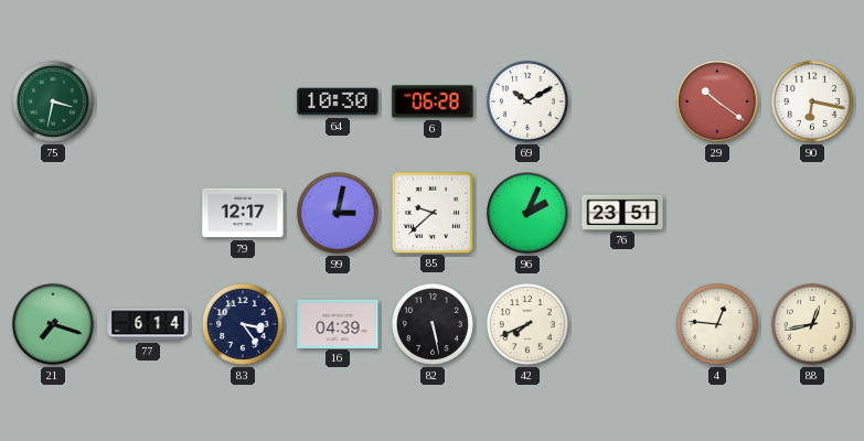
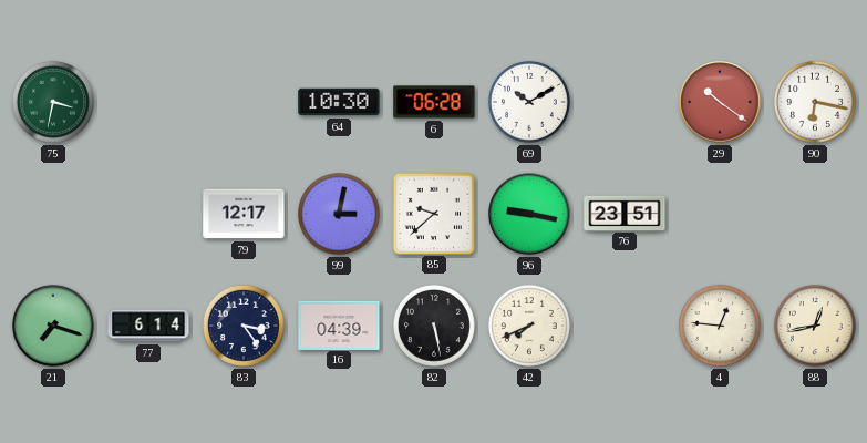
96: 2:04 -> 9:17 (529, 214)
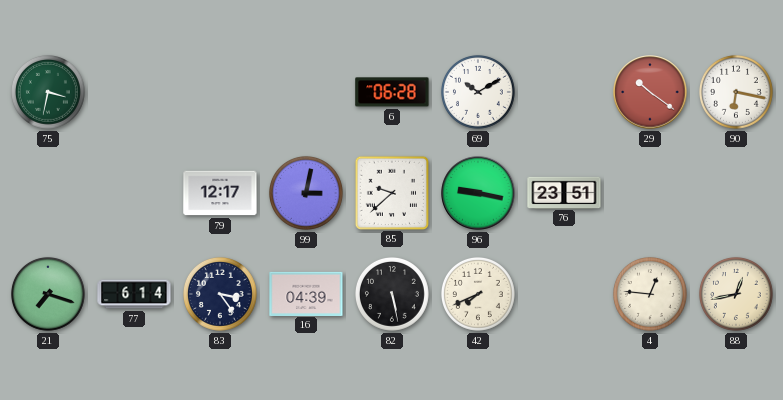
64: 10:30 -> none (339, 102)
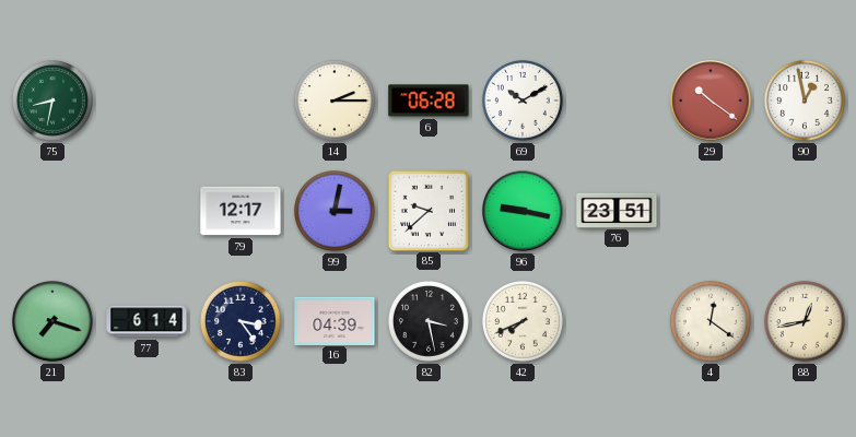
75: 3:32 -> 8:32 (52, 101)
14: none -> 2:15 (335, 101)
90: 6:17 -> 12:58 (805, 101)
82: 5:28 -> 3:28 (429, 321)
4: 12:46 -> 12:21 (711, 321)
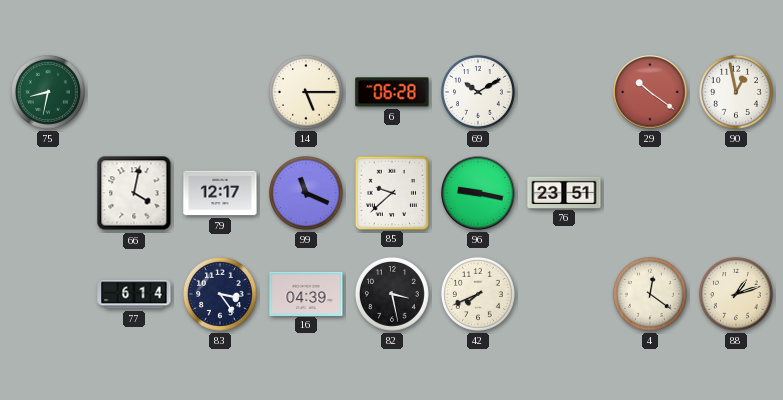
14: 2:15 -> 5:15 (306, 92)
66: none -> 4:02 (134, 193)
99: 3:02 -> 11:19 (306, 193)
21: 7:18 -> none (52, 321)
88: 12:43 -> 1:12 (736, 294)
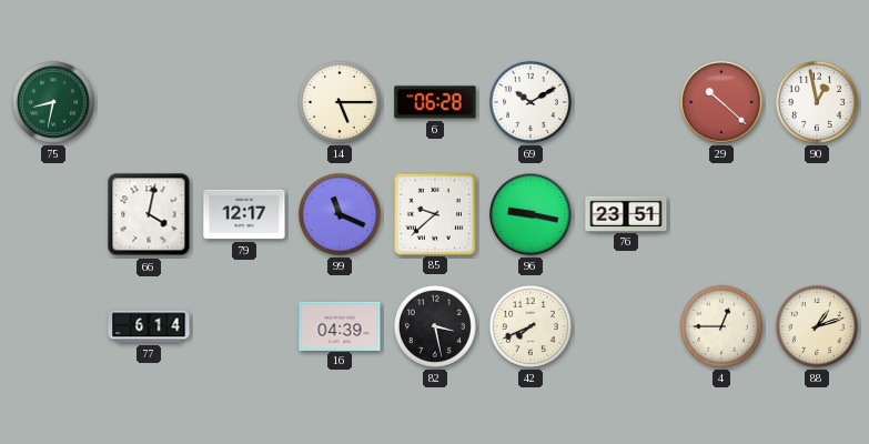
29: 10:21 -> 10:22 (721, 102)
83: 3:24 -> none (220, 294)
4: 12:21 -> 12:45 (721, 326)
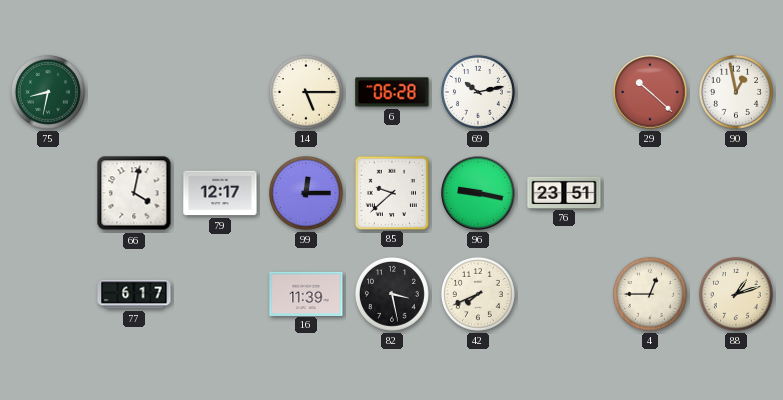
69: 10:10 -> 10:13 (478, 92)
99: 11:19 -> 12:15 (306, 193)
77: 6:14 -> 6:17 (134, 294)
16: 04:39 -> 11:39 (306, 293)
